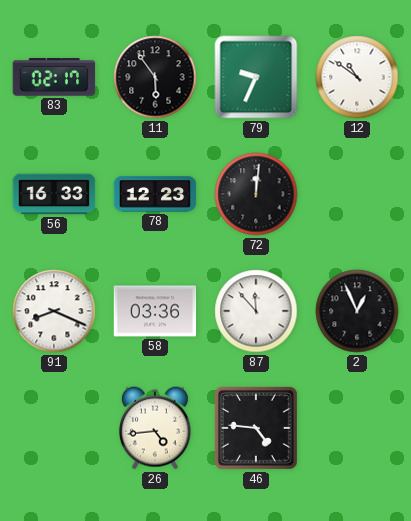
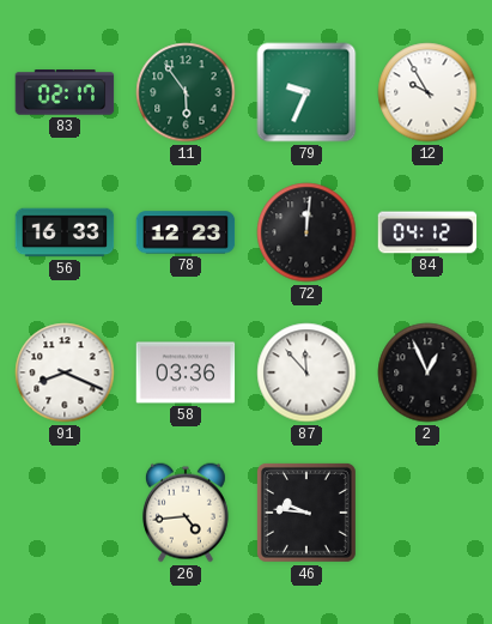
11 dial: black -> green (186, 92)
12: 10:51 -> 9:55 (427, 92)
84: none -> 04:12 (427, 232)
46: 4:46 -> 9:46 (306, 513)
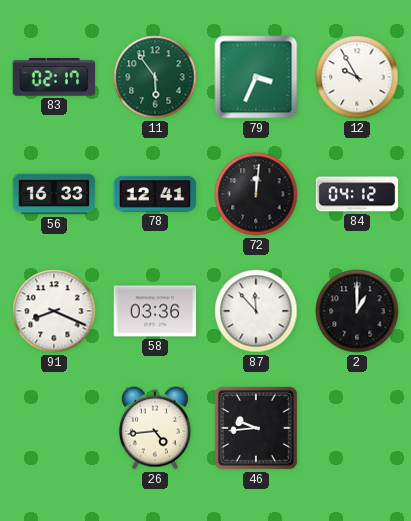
79: 9:34 -> 3:34 (256, 77)
78: 12:23 -> 12:41 (155, 194)
2: 12:56 -> 1:00 (357, 311)
46: 9:46 -> 9:44 (256, 428)
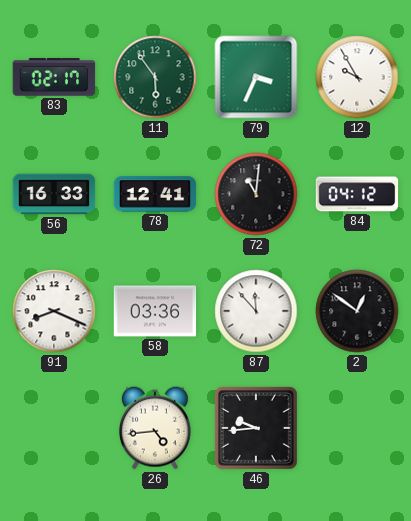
72: 12:01 -> 11:01 (256, 194)
2: 1:00 -> 12:51 (357, 311)
